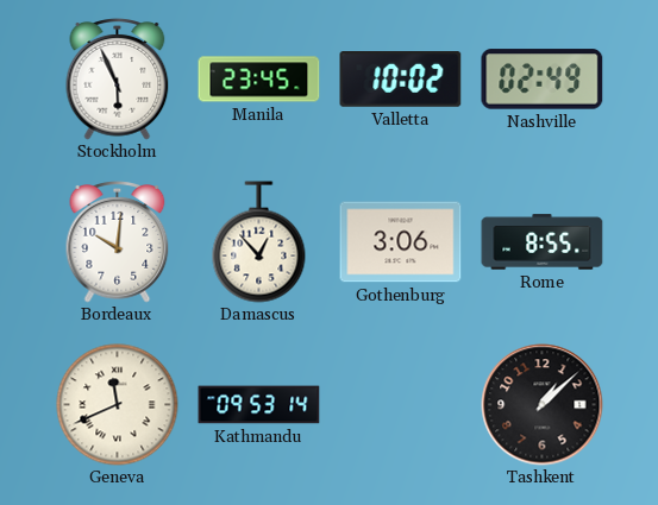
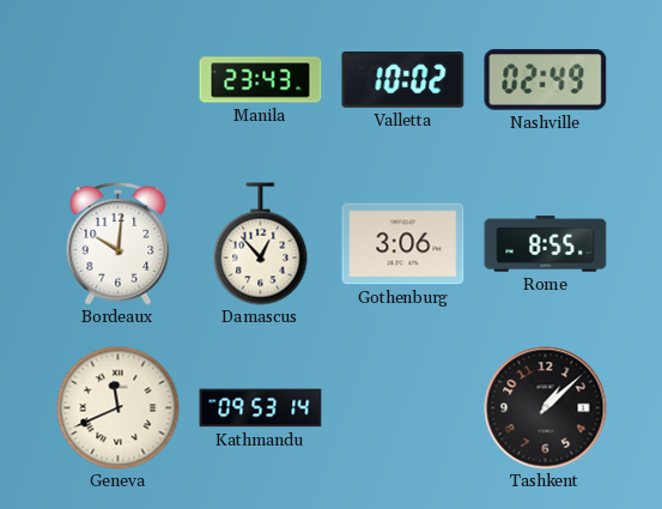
Stockholm: 5:56 -> none (118, 80)
Manila: 23:45 -> 23:43 (261, 80)
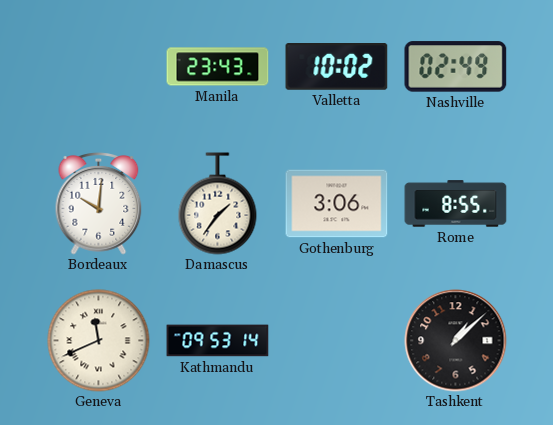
Damascus: 12:53 -> 1:36 (218, 204)
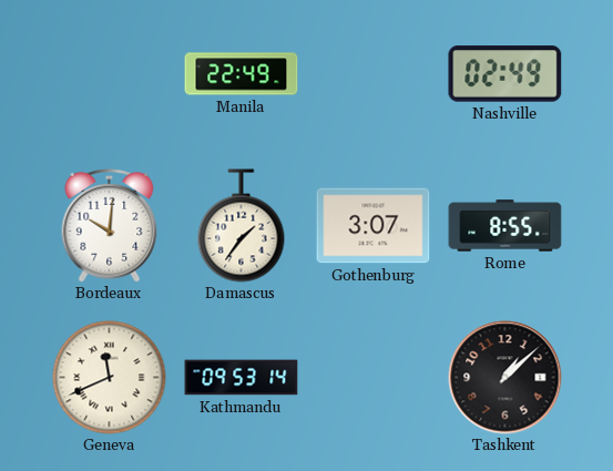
Manila: 23:43 -> 22:49 (242, 74)
Valletta: 10:02 -> none (337, 67)
Gothenburg: 3:06 -> 3:07 (374, 226)
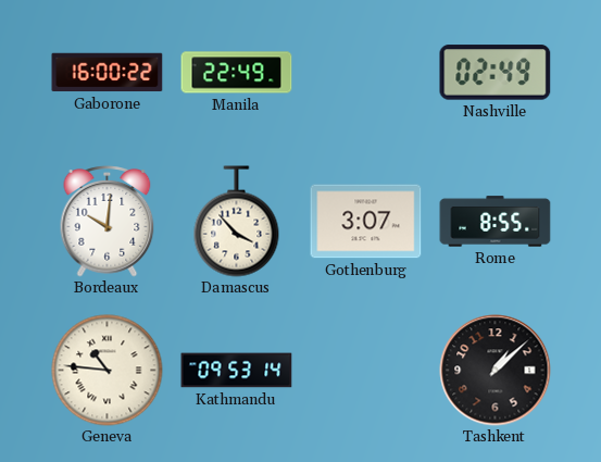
Gaborone: none -> 16:00 (108, 73)
Damascus: 1:36 -> 3:53 (237, 222)
Geneva: 11:41 -> 10:46 (108, 371)
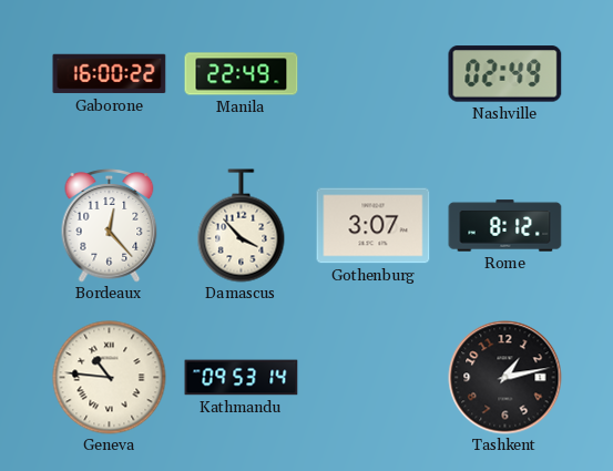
Bordeaux: 10:01 -> 12:23 (110, 226)
Rome: 8:55 -> 8:12 (505, 226)
Tashkent: 1:08 -> 1:13 (505, 378)
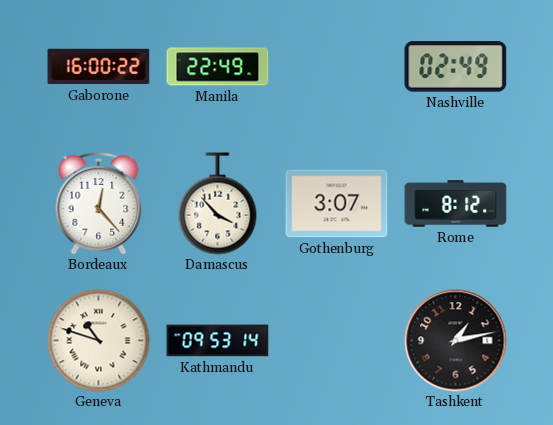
Geneva: 10:46 -> 10:48 (99, 341)
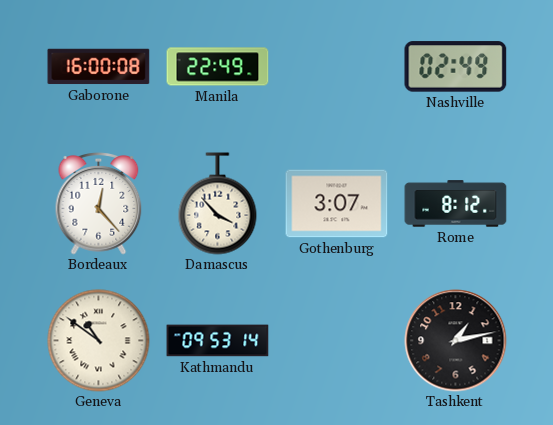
Gaborone: 16:00:22 -> 16:00:08 (99, 67)
Geneva: 10:48 -> 10:51 (99, 341)
